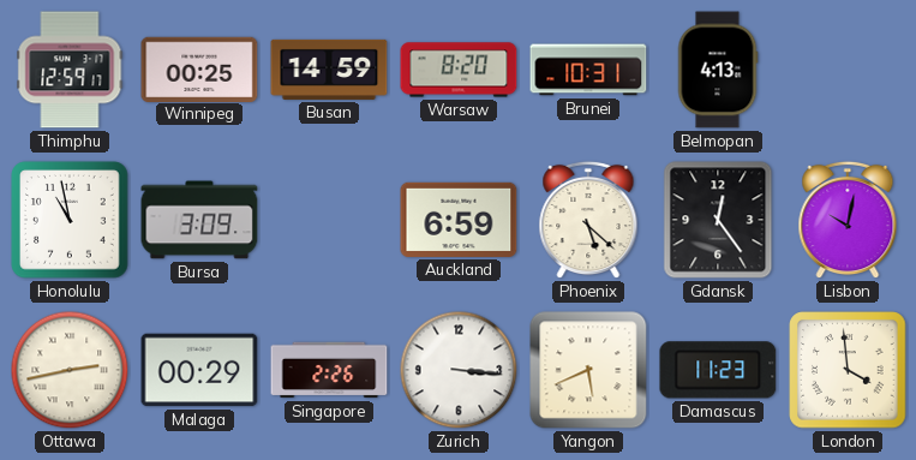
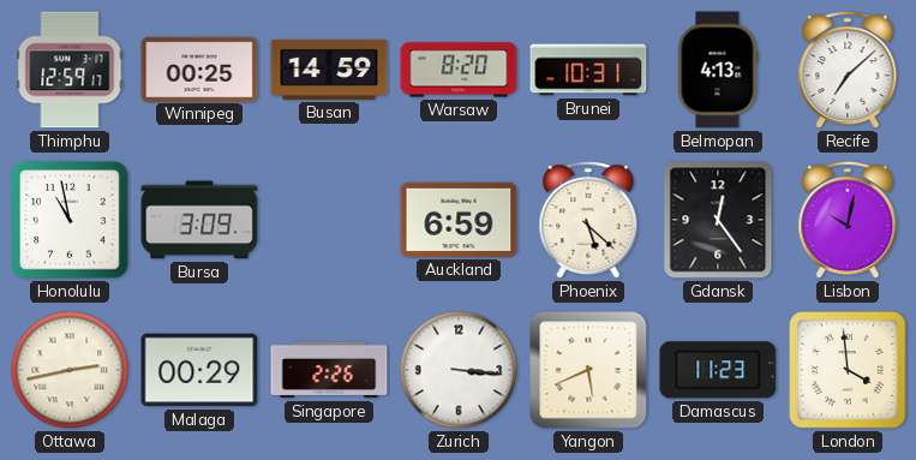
Recife: none -> 7:08 (848, 70)
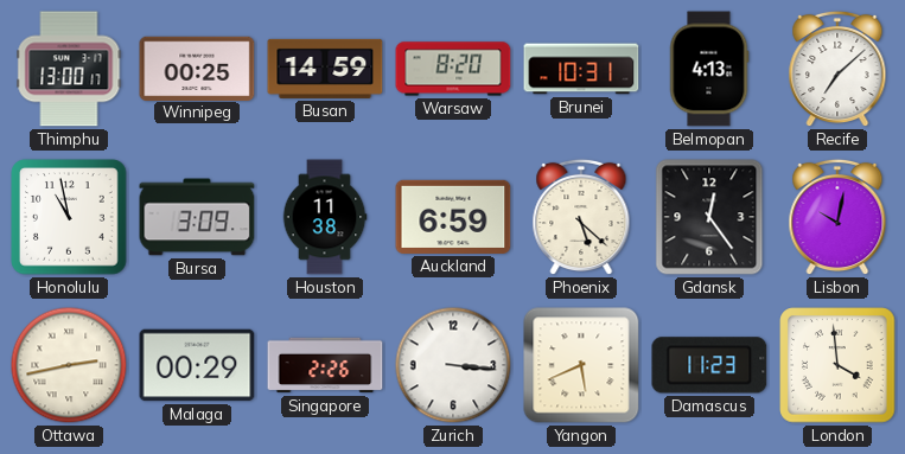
Thimphu: 12:59 -> 13:00 (69, 69)
Houston: none -> 11:38 (325, 217)
